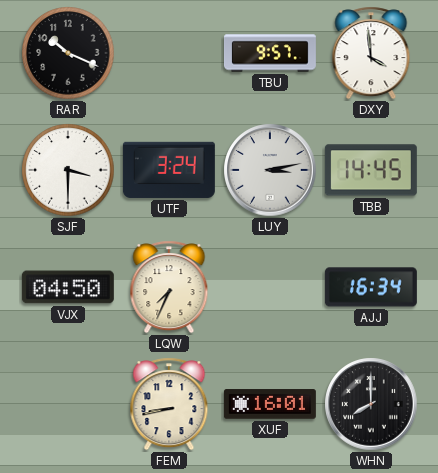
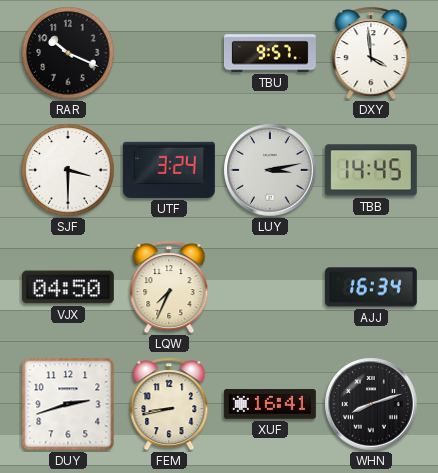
DUY: none -> 2:42 (68, 404)
XUF: 16:01 -> 16:41 (270, 404)
WHN: 8:00 -> 8:12 (371, 404)
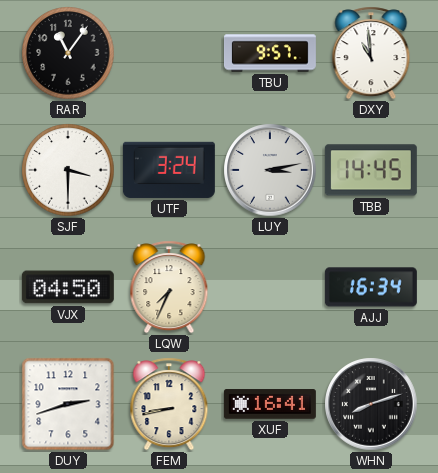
RAR: 10:19 -> 11:06 (68, 53)
DXY: 3:59 -> 10:59 (371, 53)
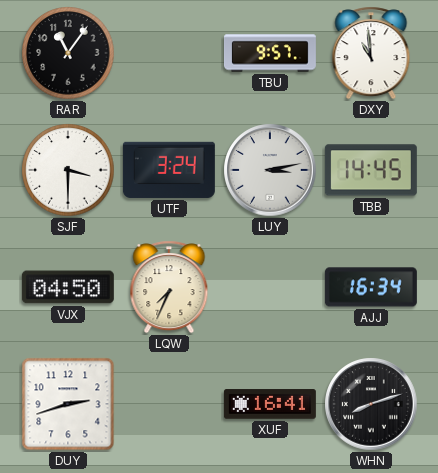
FEM: 8:43 -> none (169, 404)
